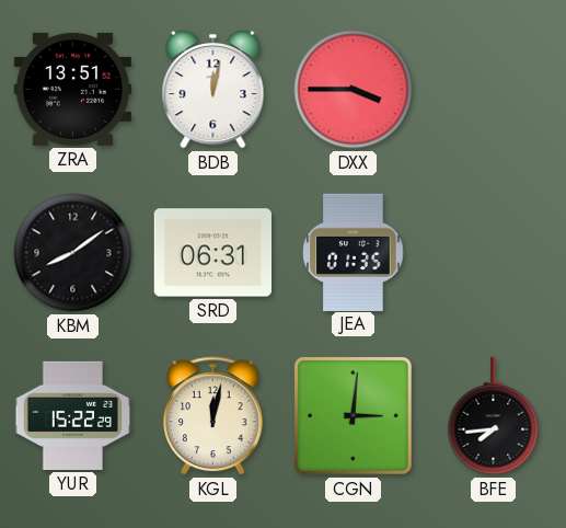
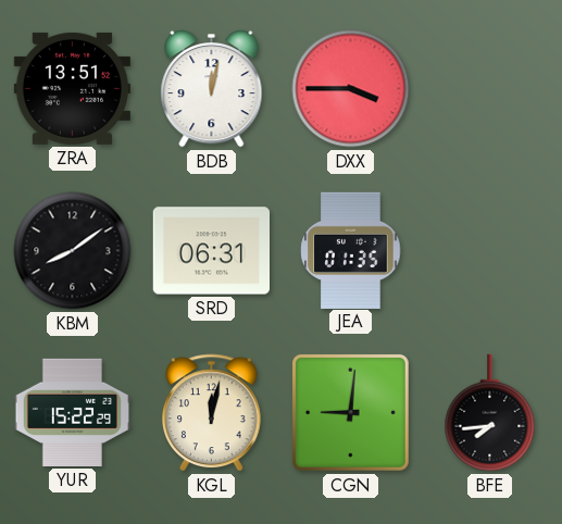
CGN: 3:01 -> 9:01 (350, 412)
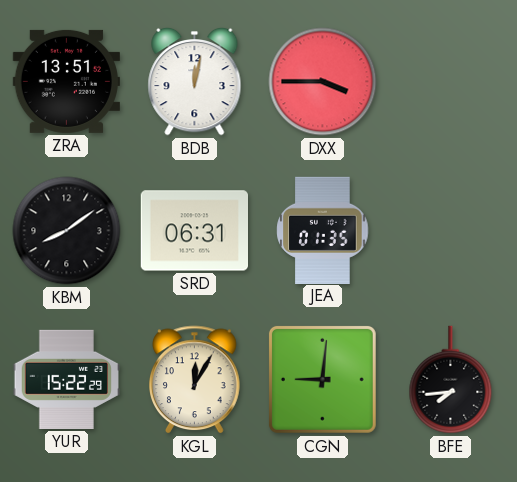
KGL: 12:02 -> 12:05 (195, 380)
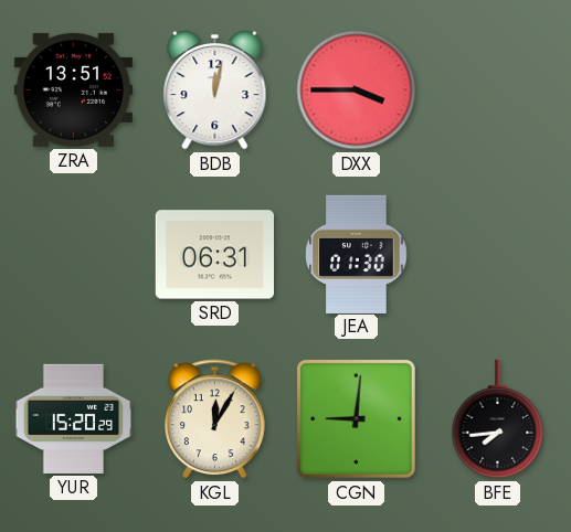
KBM: 8:09 -> none (67, 231)
JEA: 01:35 -> 01:30 (357, 254)
YUR: 15:22 -> 15:20 (73, 418)
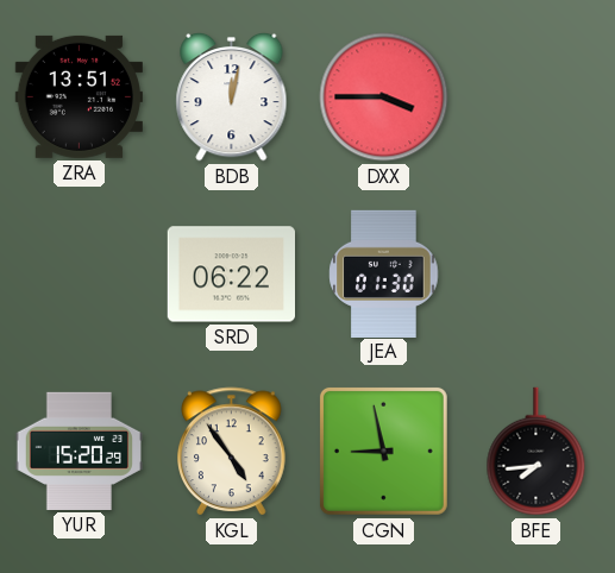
SRD: 06:31 -> 06:22 (231, 275)
KGL: 12:05 -> 4:54 (232, 452)
CGN: 9:01 -> 8:58 (383, 451)
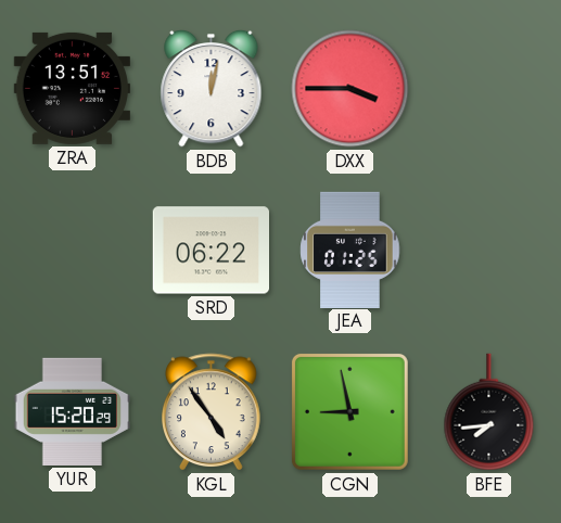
JEA: 01:30 -> 01:25 (350, 250)
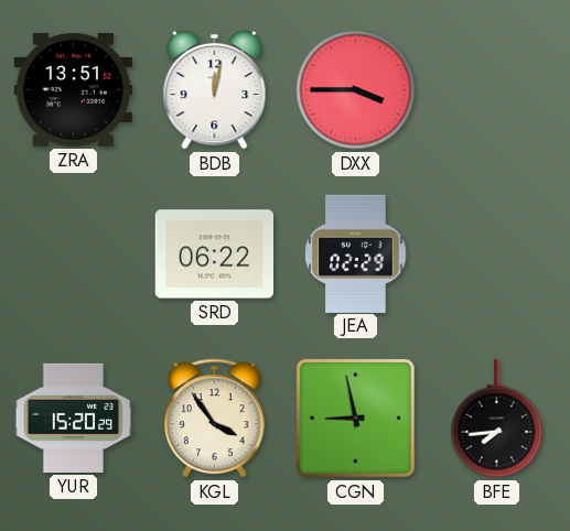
JEA: 01:25 -> 02:29 (356, 253)
KGL: 4:54 -> 3:54 (215, 419)
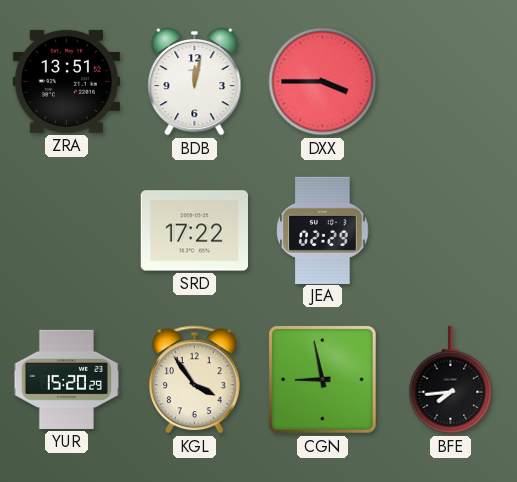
SRD: 06:22 -> 17:22 (194, 231)
